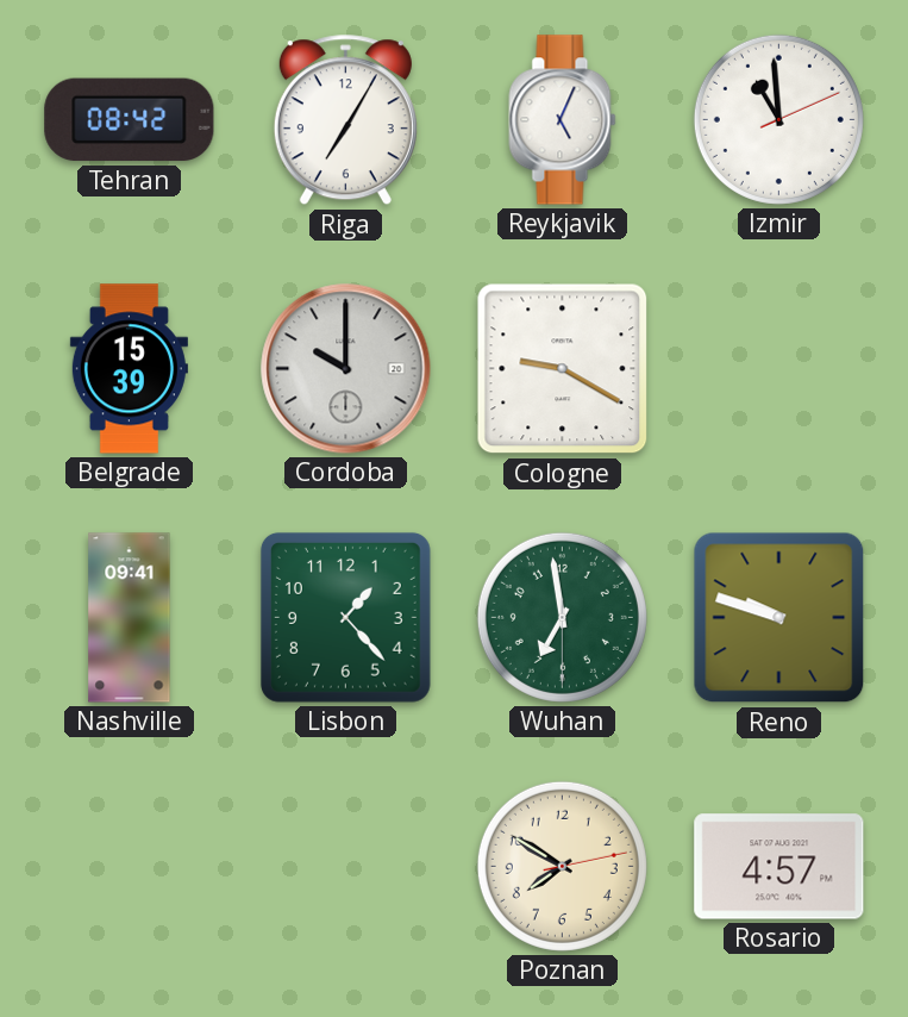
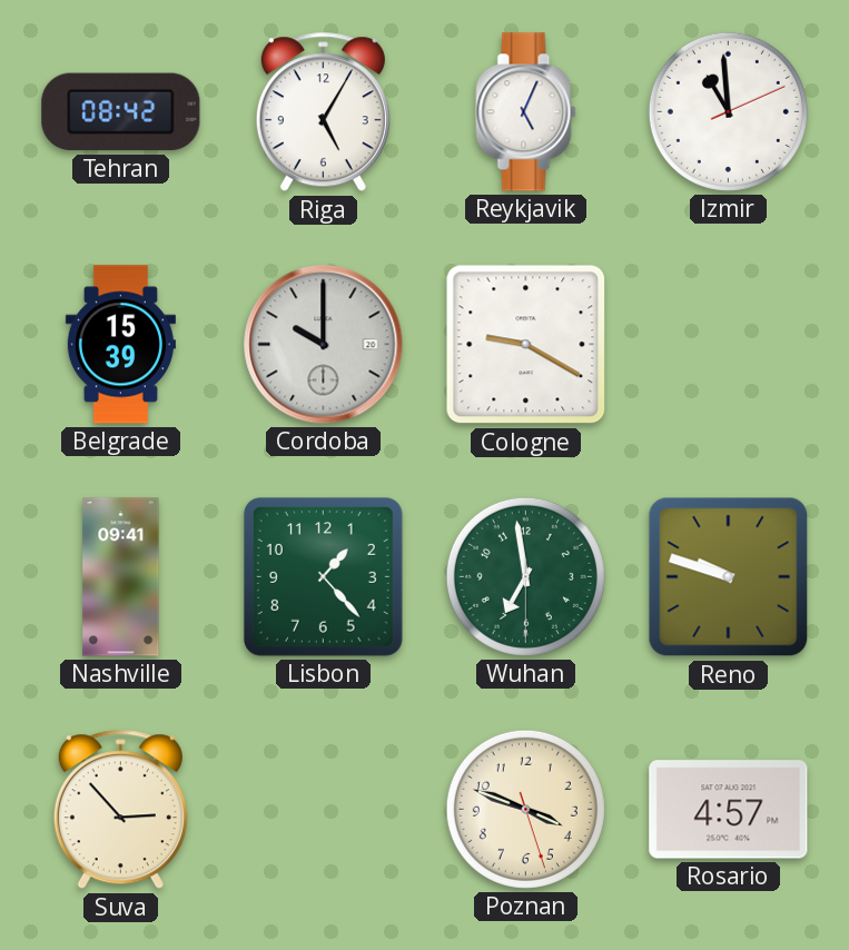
Riga: 7:05 -> 5:05 (323, 112)
Suva: none -> 2:53 (120, 810)
Poznan: 7:50 -> 3:48 (525, 809)
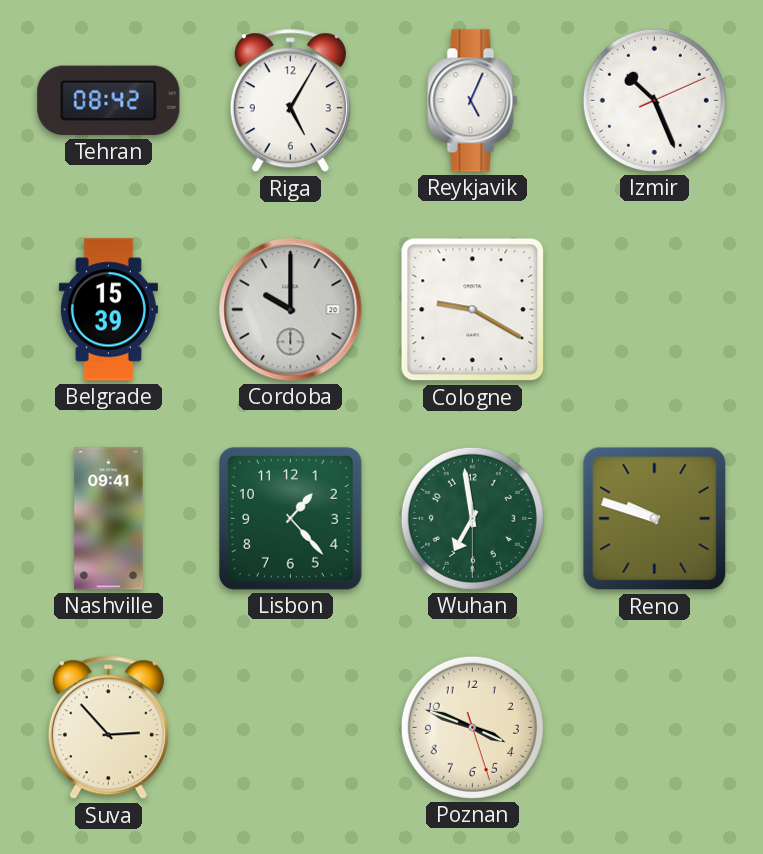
Izmir: 10:59 -> 10:26 (654, 100)
Rosario: 4:57 -> none (729, 810)
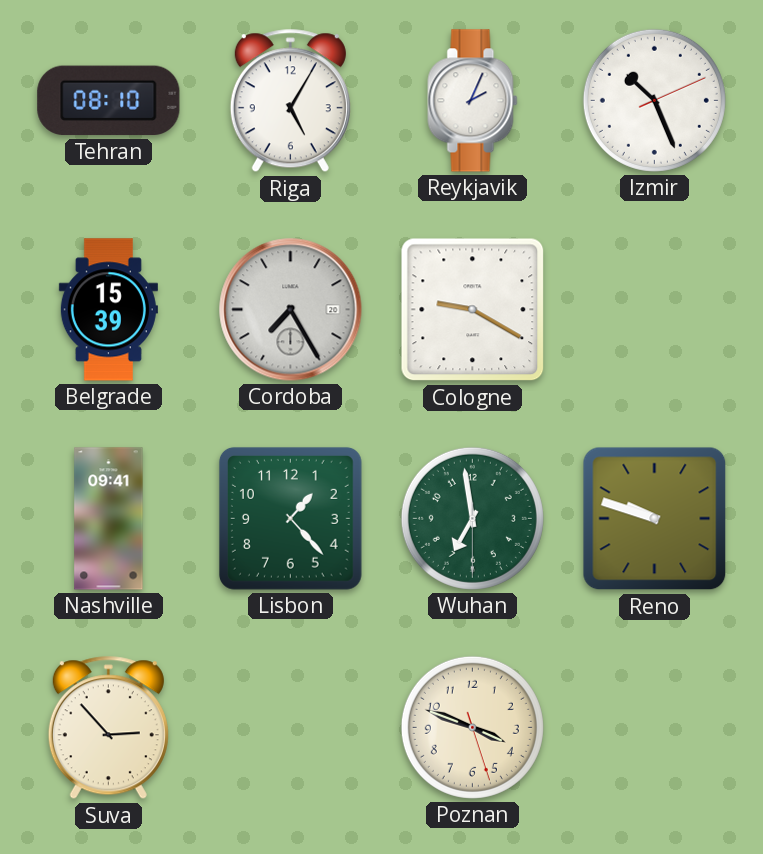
Tehran: 08:42 -> 08:10 (109, 101)
Reykjavik: 5:04 -> 2:04 (473, 101)
Cordoba: 10:00 -> 7:25 (291, 310)
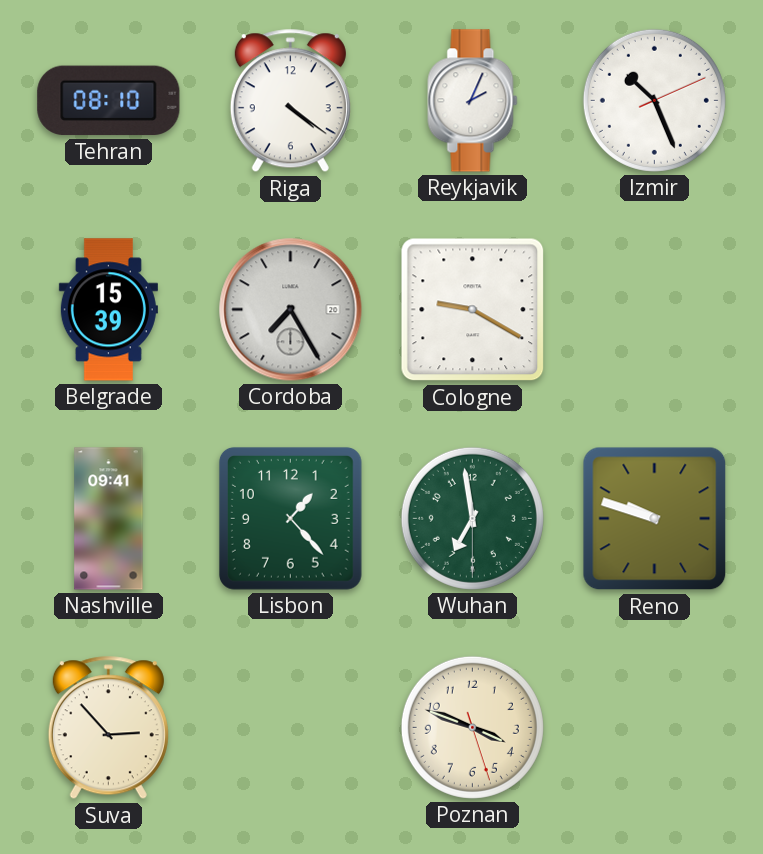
Riga: 5:05 -> 4:21 (290, 101)
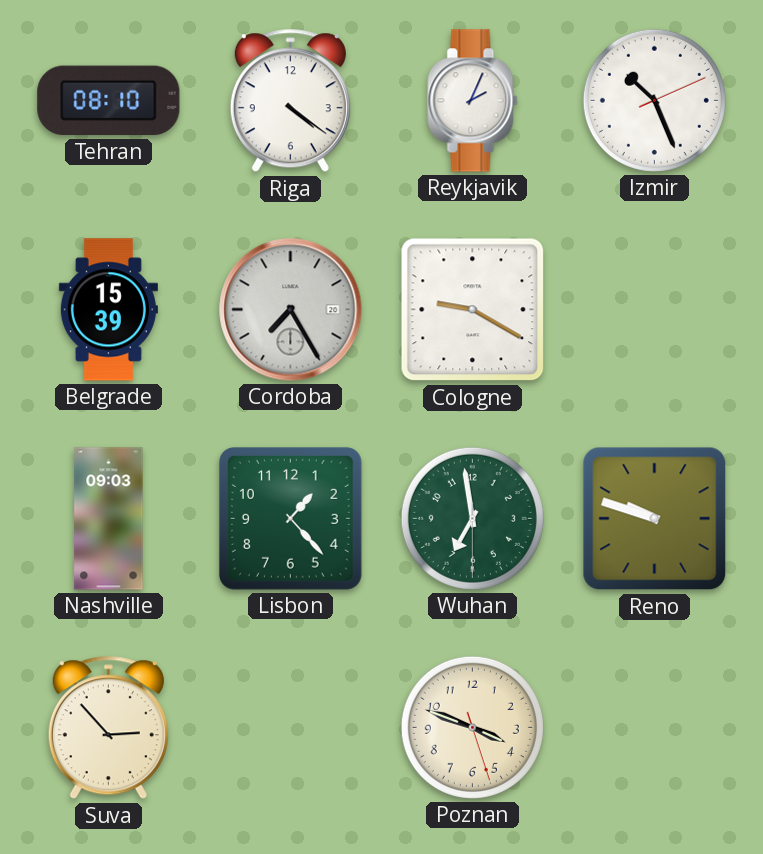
Nashville: 09:41 -> 09:03 (109, 519)
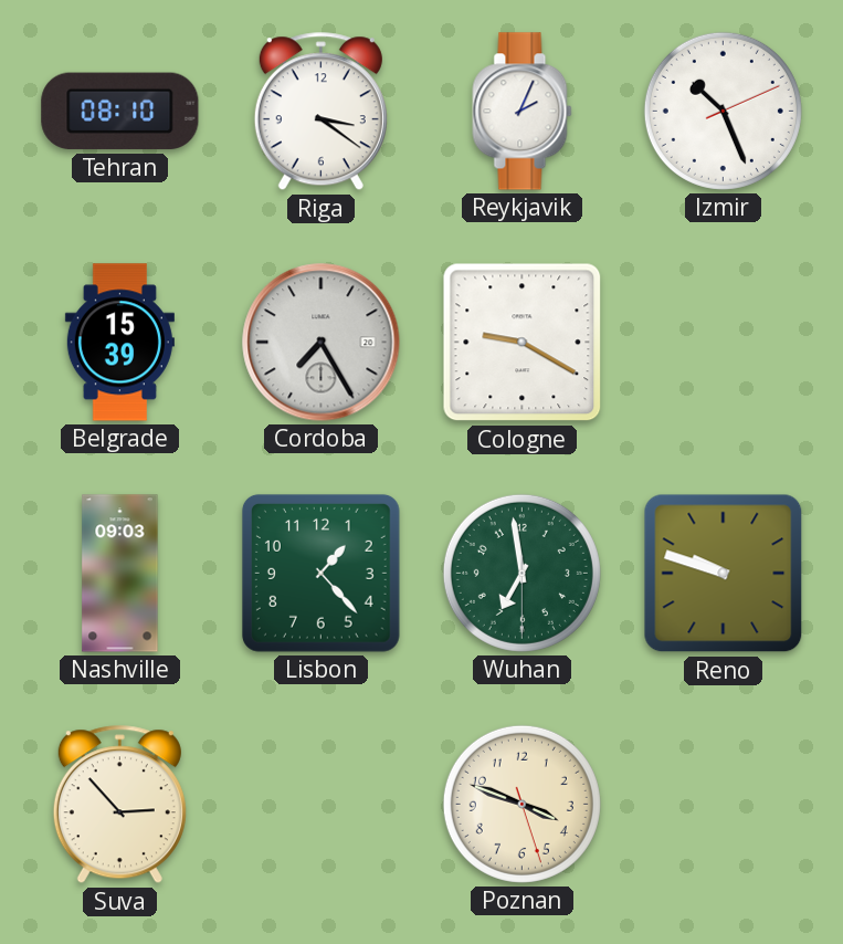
Riga: 4:21 -> 3:21 (320, 112)
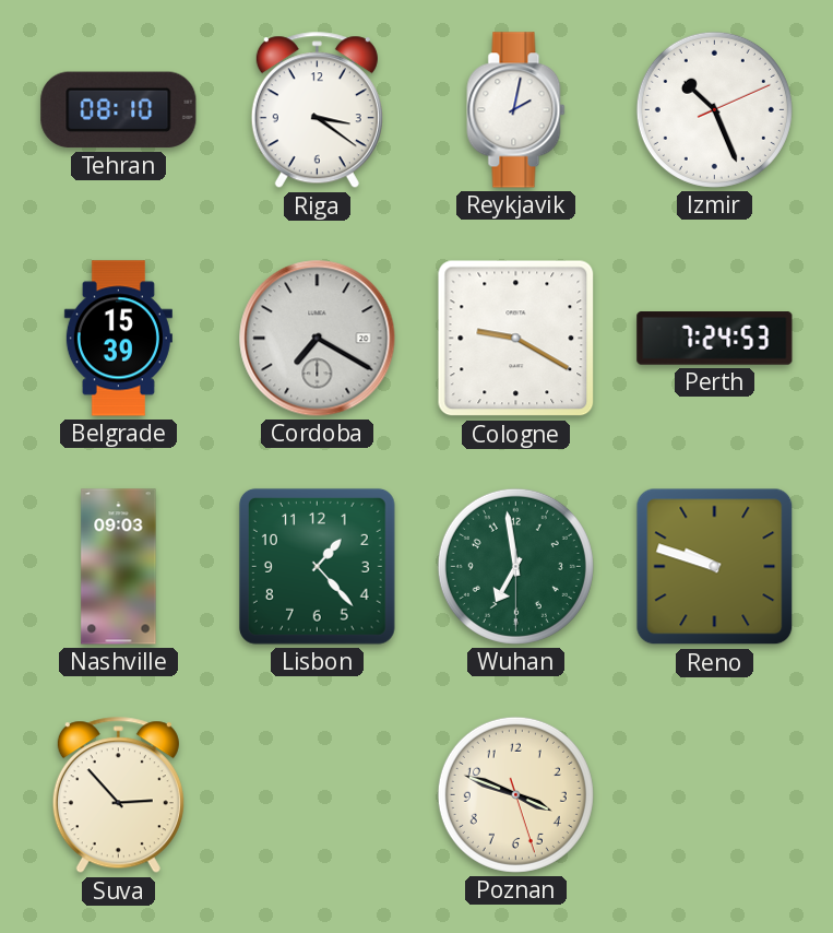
Reykjavik: 2:04 -> 2:02 (516, 110)
Cordoba: 7:25 -> 7:20 (318, 339)
Perth: none -> 7:24 (715, 339)
